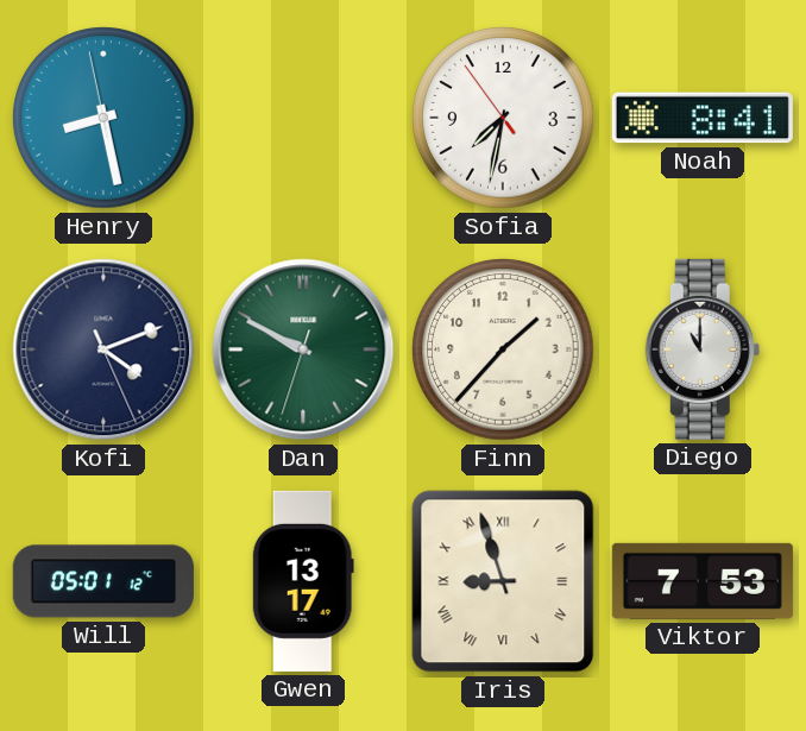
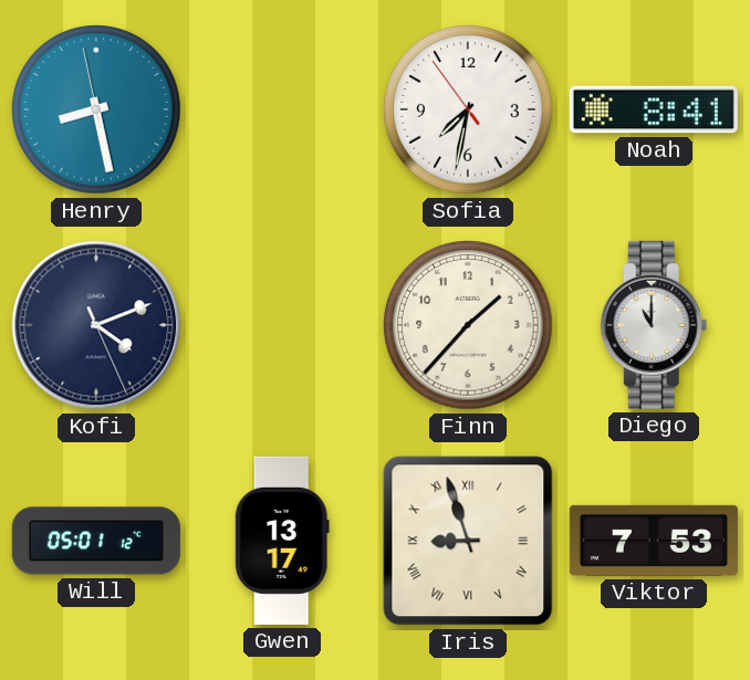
Dan: 9:49 -> none (303, 349)
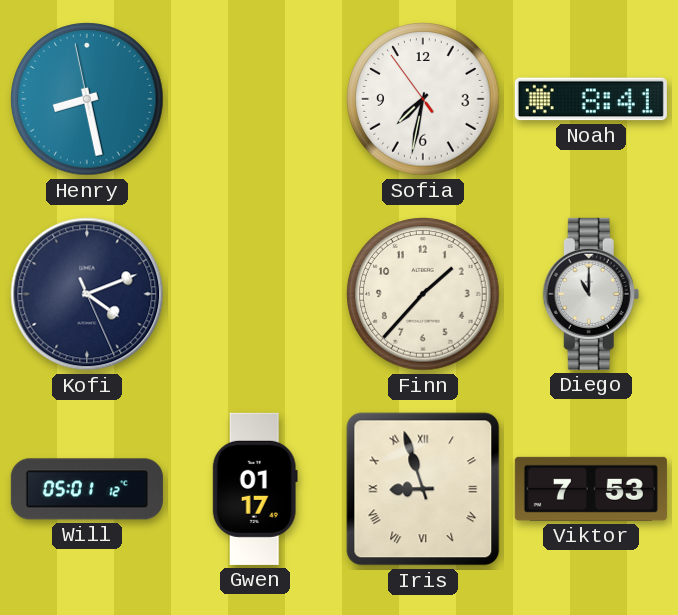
Gwen: 13:17 -> 01:17 (255, 489)
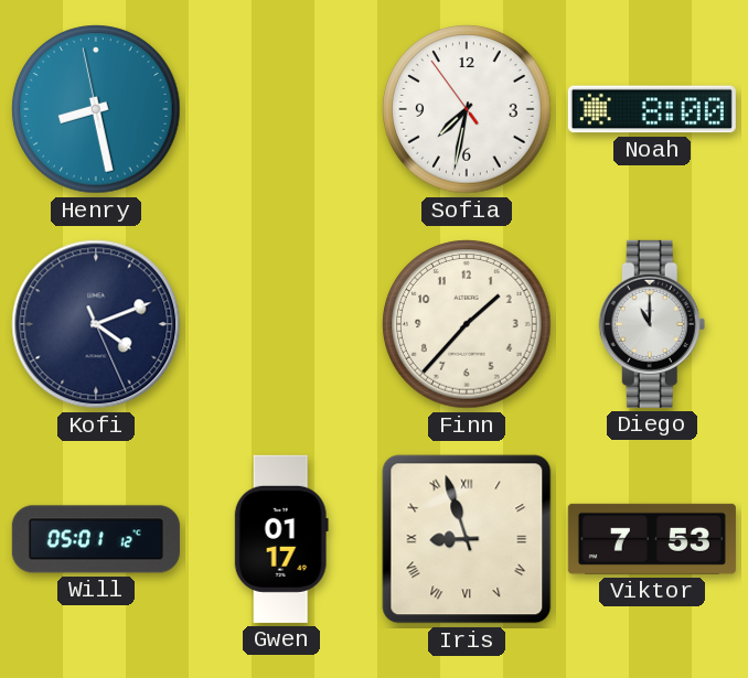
Noah: 8:41 -> 8:00 (652, 109)
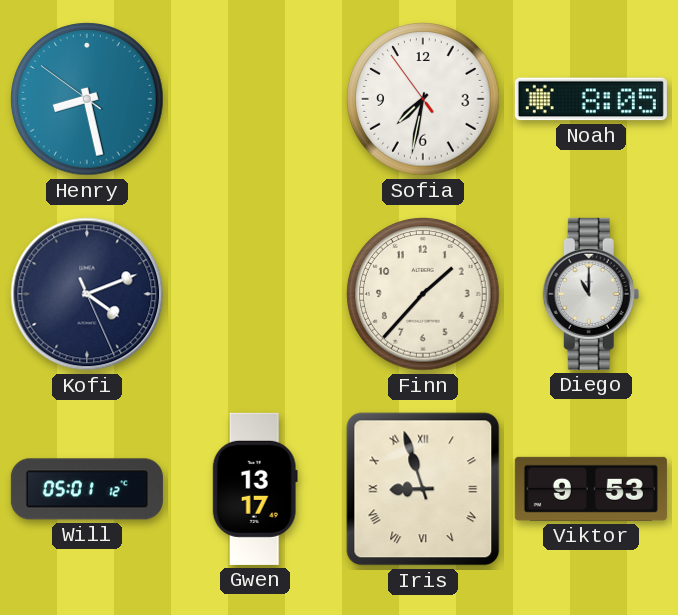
Henry: 8:27:58 -> 8:27:51 (87, 99)
Noah: 8:00 -> 8:05 (591, 99)
Gwen: 01:17 -> 13:17 (255, 489)
Viktor: 7:53 -> 9:53 (591, 489)
